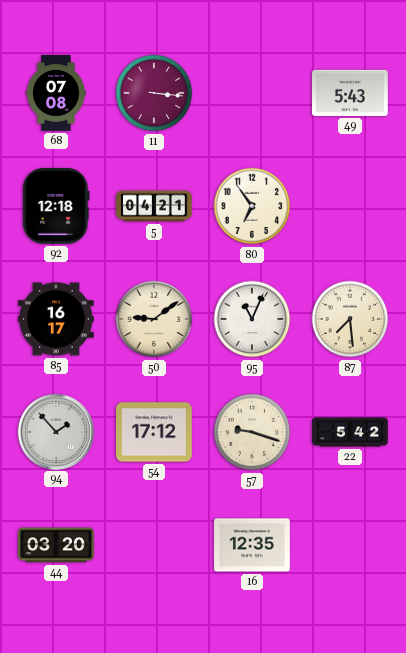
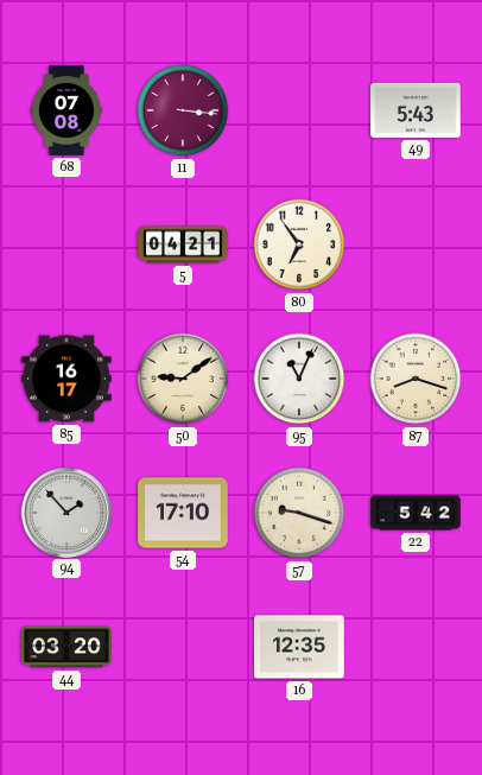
92: 12:18 -> none (56, 207)
87: 7:29 -> 8:18 (416, 379)
54: 17:12 -> 17:10 (183, 513)
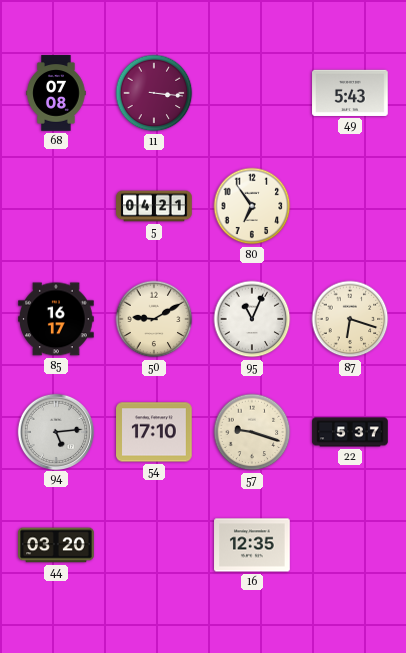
50: 9:09 -> 9:10 (154, 319)
87: 8:18 -> 6:18 (350, 319)
94: 1:53 -> 5:14 (55, 431)
22: 5:42 -> 5:37 (350, 432)
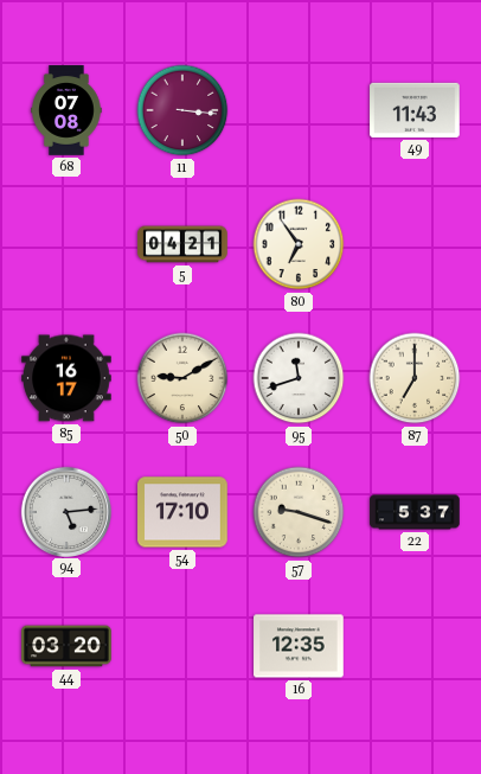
49: 5:43 -> 11:43 (415, 110)
95: 11:04 -> 11:42 (299, 378)
87: 6:18 -> 7:00 (415, 378)
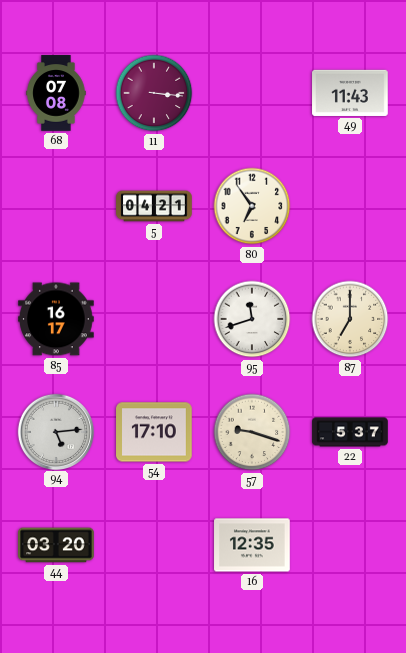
50: 9:10 -> none (182, 378)
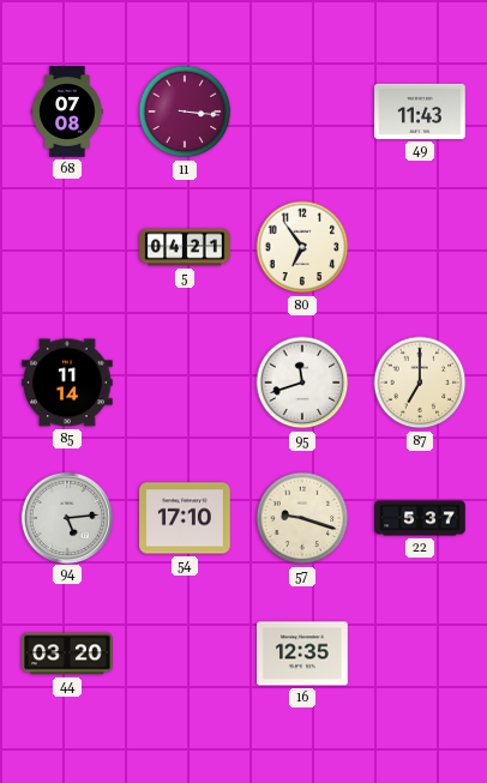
85: 16:17 -> 11:14 (67, 383)
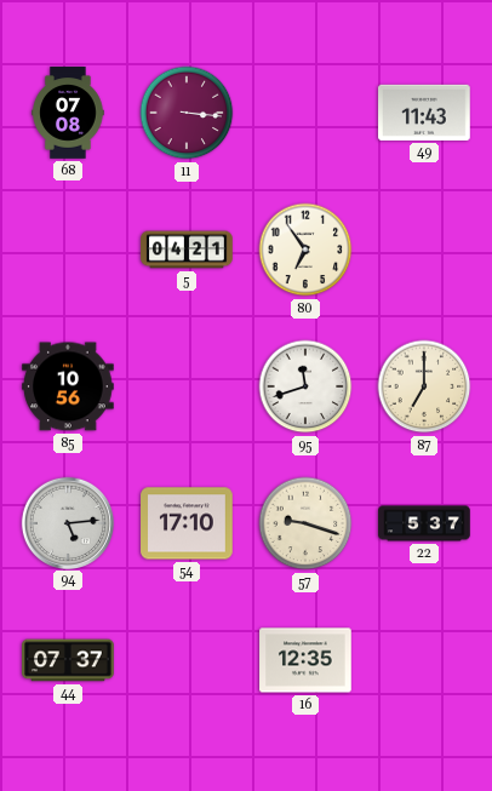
85: 11:14 -> 10:56 (68, 386)
44: 03:20 -> 07:37 (68, 660)
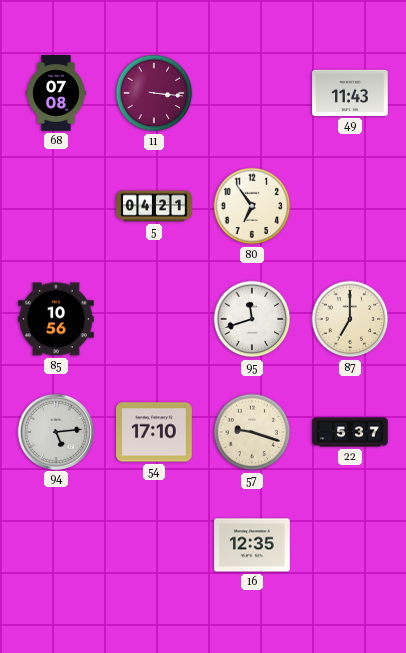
44: 07:37 -> none (68, 660)
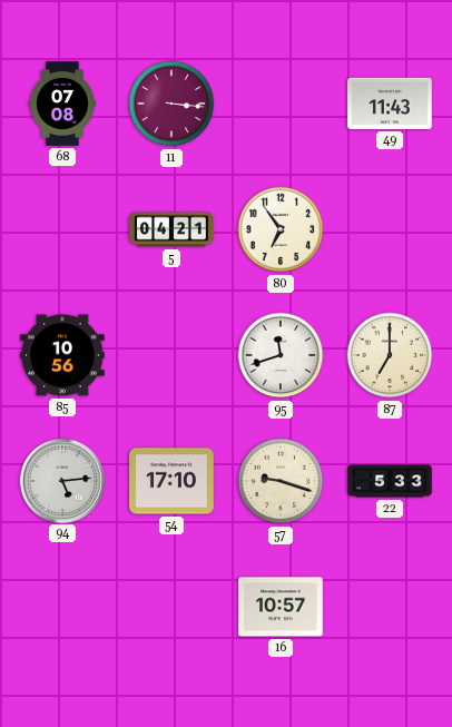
22: 5:37 -> 5:33 (390, 481)
16: 12:35 -> 10:57 (281, 607)
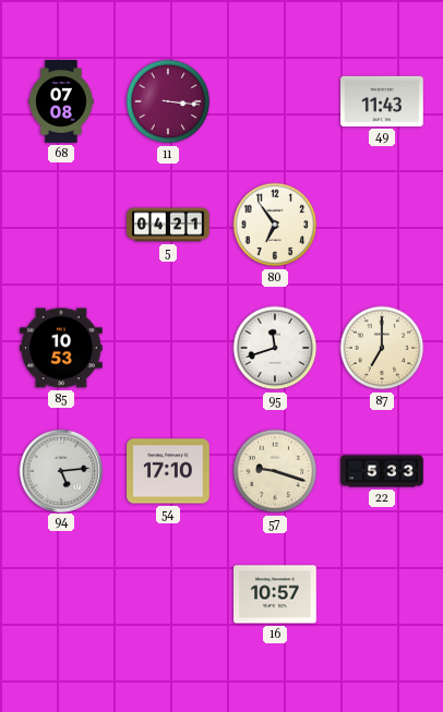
85: 10:56 -> 10:53 (61, 348)
